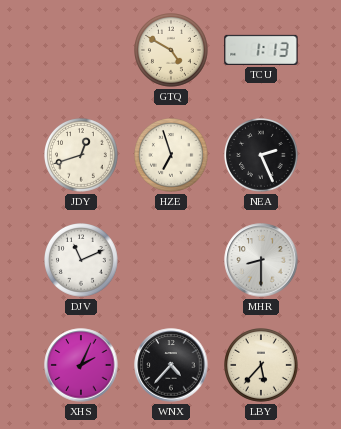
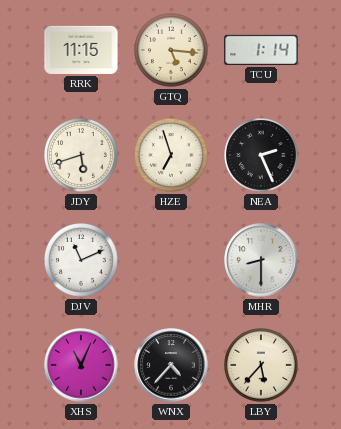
RRK: none -> 11:15 (81, 50)
GTQ: 4:50 -> 5:16 (172, 51)
TCU: 1:13 -> 1:14 (261, 50)
JDY: 12:42 -> 5:42 (82, 156)
XHS: 2:04 -> 11:04 (81, 365)
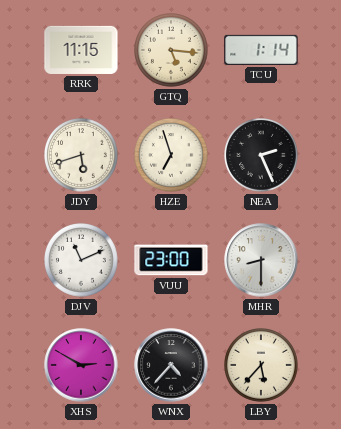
VUU: none -> 23:00 (171, 260)
XHS: 11:04 -> 2:50 (81, 365)
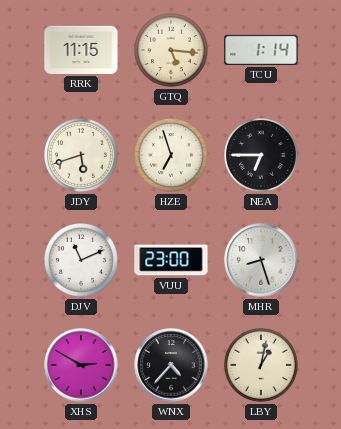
NEA: 2:26 -> 6:45 (262, 156)
MHR: 8:30 -> 8:27 (261, 260)
LBY: 5:37 -> 1:02 (262, 366)
